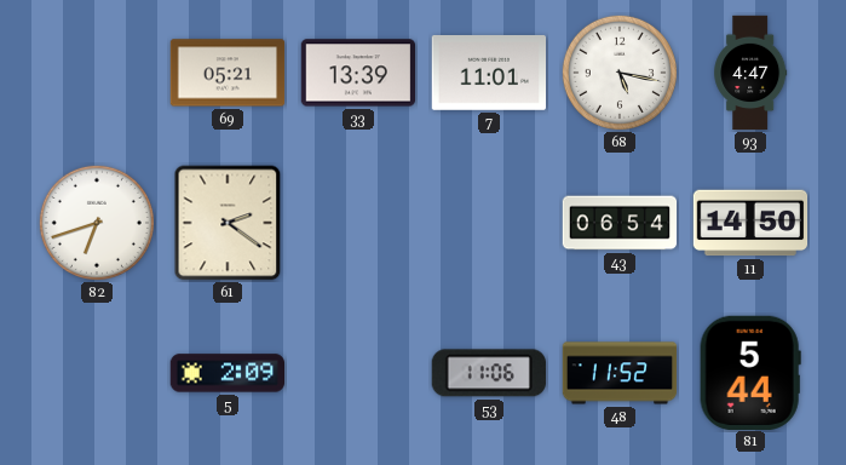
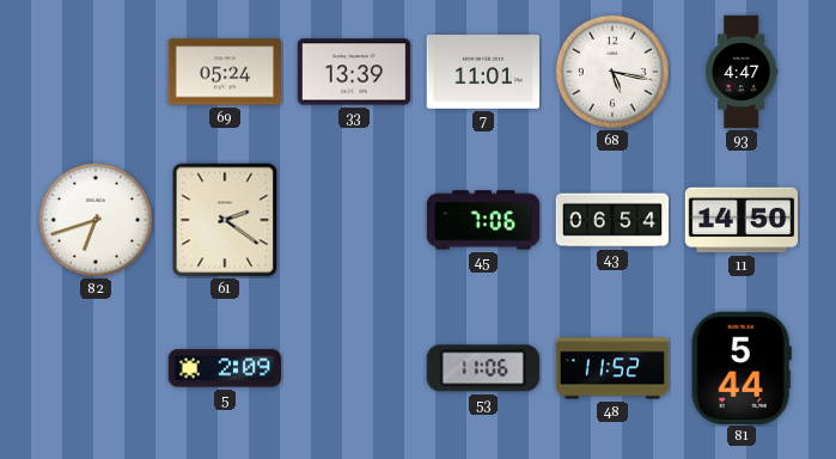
69: 05:21 -> 05:24 (225, 72)
45: none -> 7:06 (483, 220)
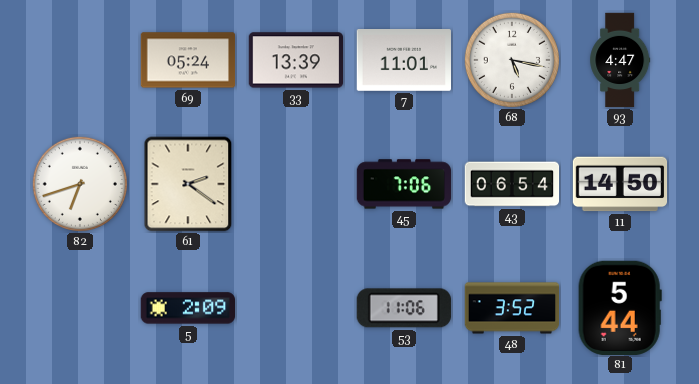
48: 11:52 -> 3:52 (512, 308)
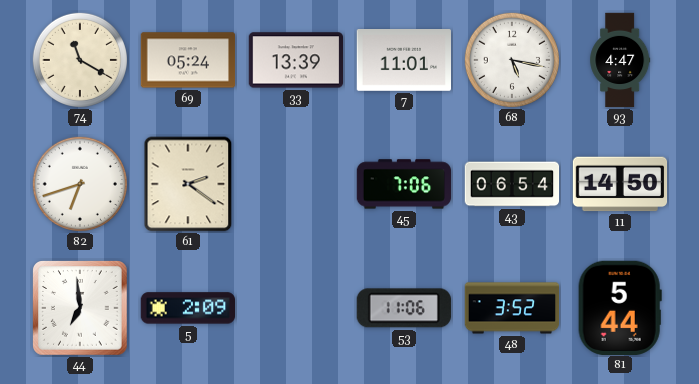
74: none -> 11:20 (80, 60)
44: none -> 6:59 (81, 309)
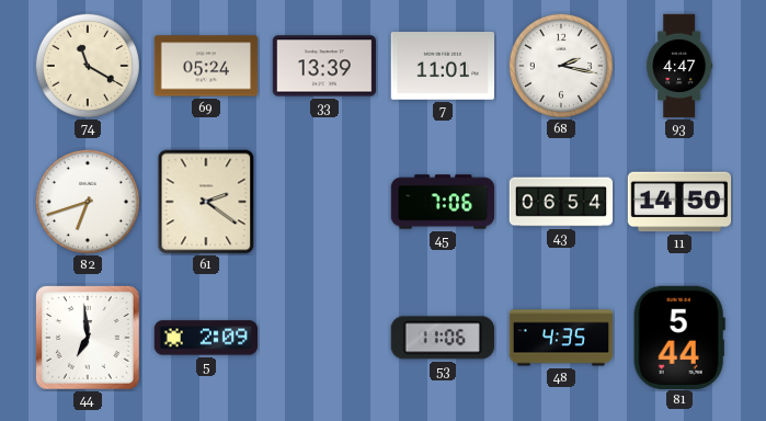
68: 5:17 -> 2:17 (561, 66)
48: 3:52 -> 4:35 (561, 338)
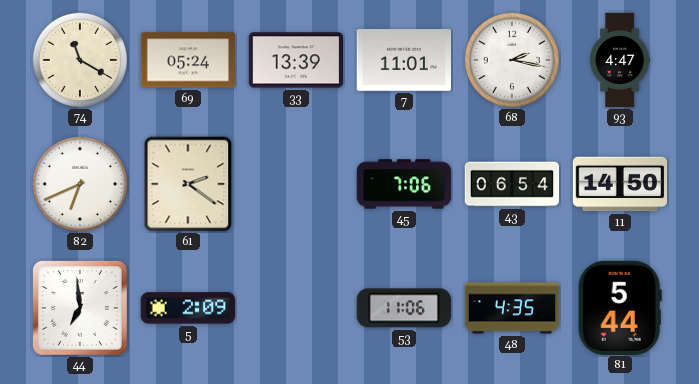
82: 6:42 -> 6:41 (80, 184)
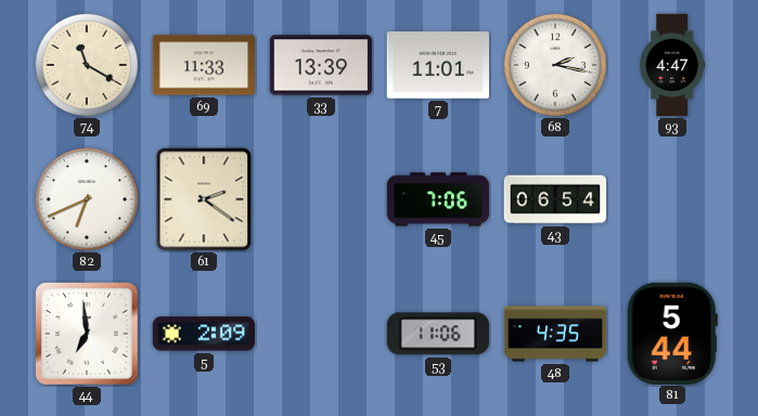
69: 05:24 -> 11:33 (204, 65)
11: 14:50 -> none (620, 184)
